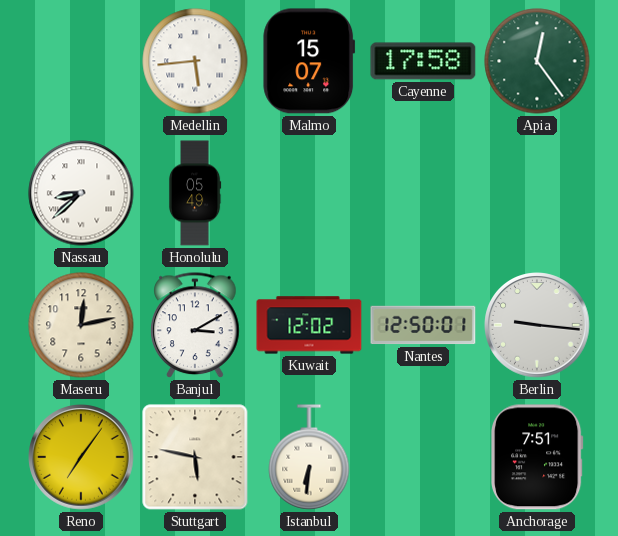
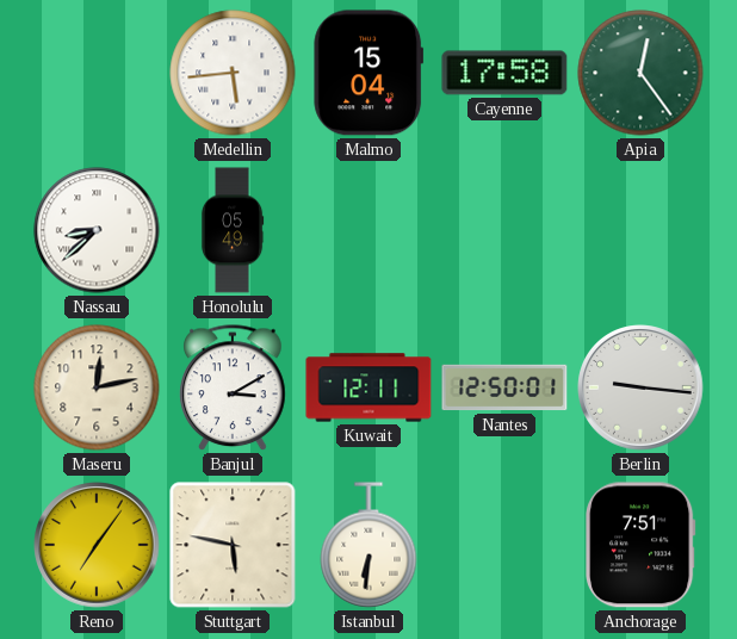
Malmo: 15:07 -> 15:04 (368, 73)
Kuwait: 12:02 -> 12:11 (368, 387)
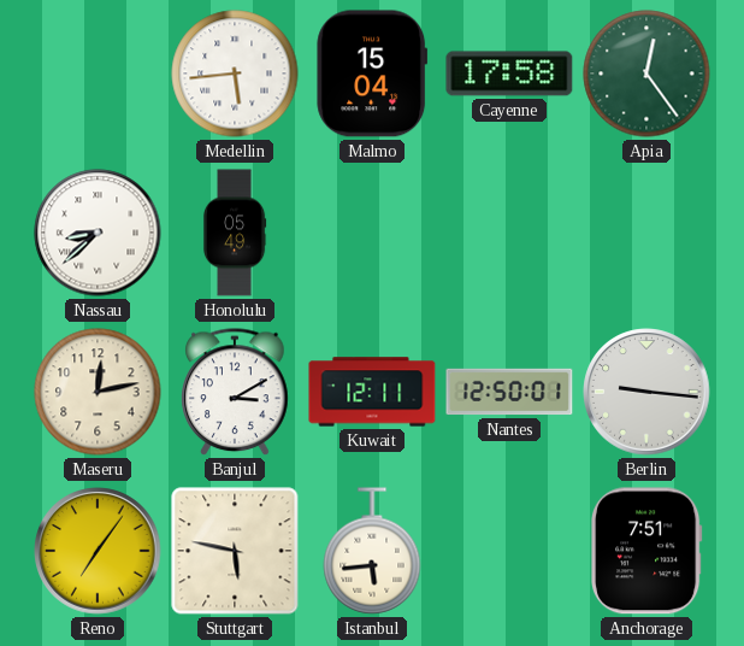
Istanbul: 6:31 -> 5:44 (372, 551)
